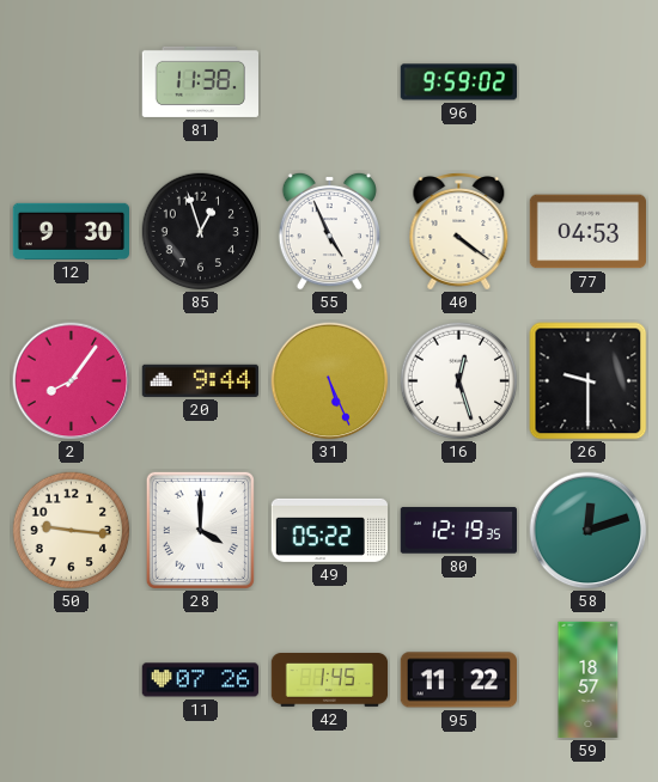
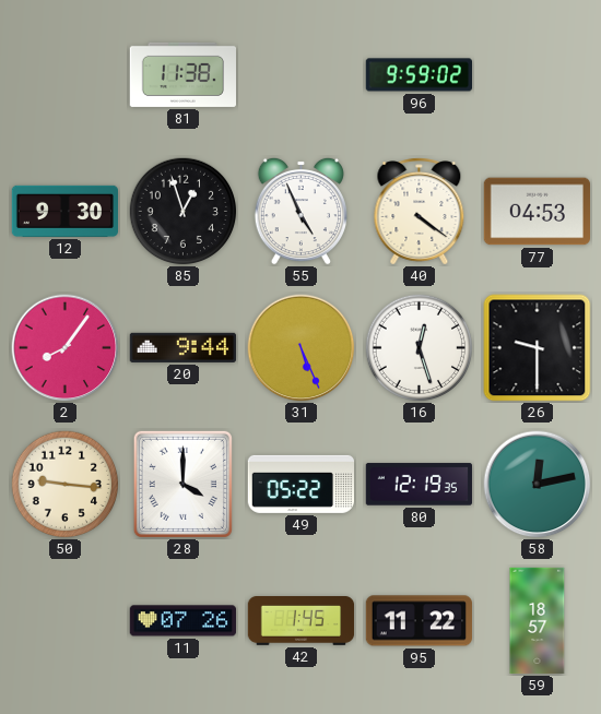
58: 12:12 -> 12:13 (538, 485)
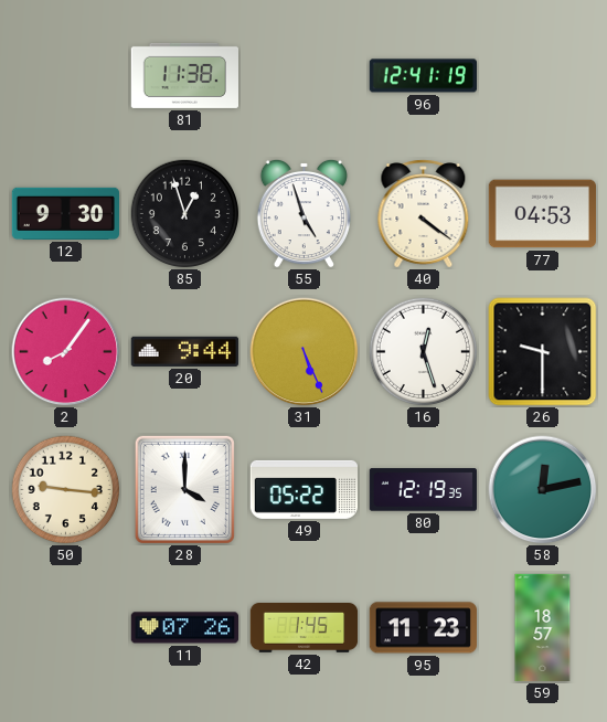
96: 9:59 -> 12:41 (423, 76)
55: 4:56 -> 4:57 (303, 213)
95: 11:22 -> 11:23 (423, 628)
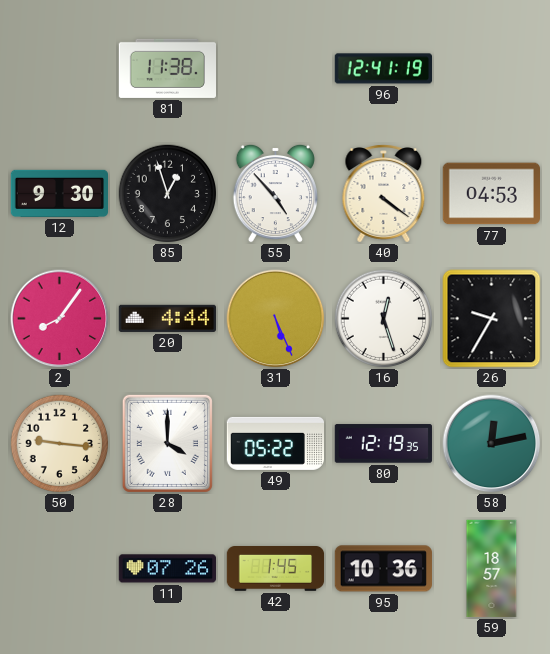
55: 4:57 -> 4:53 (275, 193)
20: 9:44 -> 4:44 (167, 318)
26: 9:30 -> 9:35 (492, 319)
95: 11:23 -> 10:36 (383, 569)
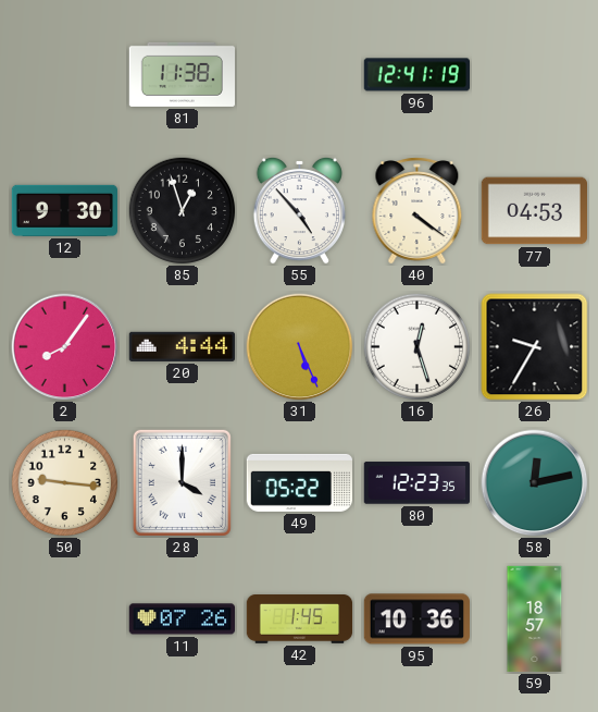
80: 12:19 -> 12:23 (416, 483)
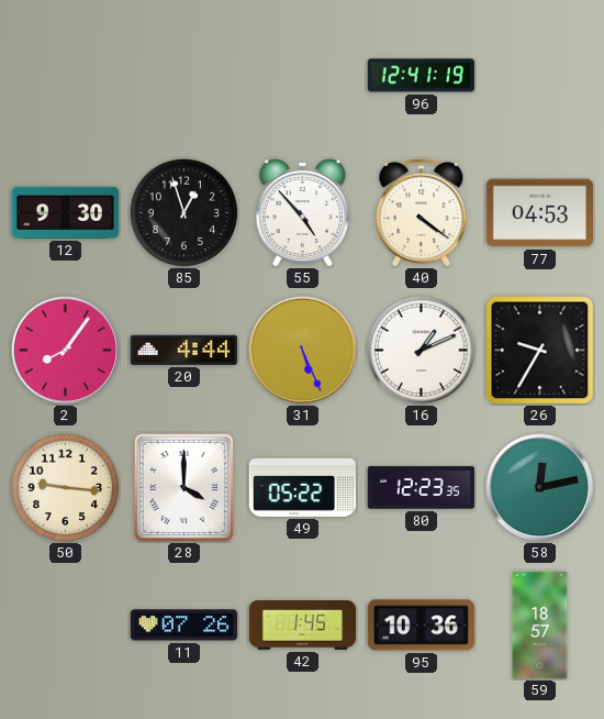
81: 11:38 -> none (182, 74)
16: 12:27 -> 1:11 (422, 351)
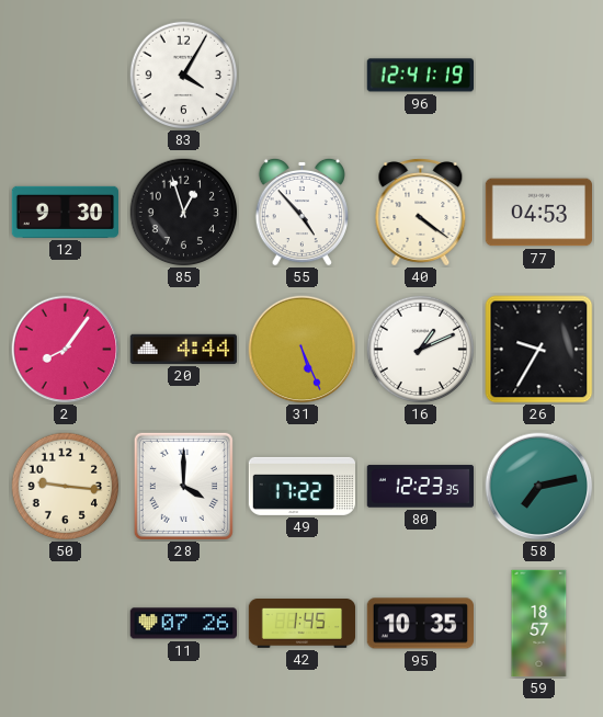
83: none -> 4:05 (184, 76)
49: 05:22 -> 17:22 (301, 486)
58: 12:13 -> 7:13 (539, 487)
95: 10:36 -> 10:35 (420, 624)
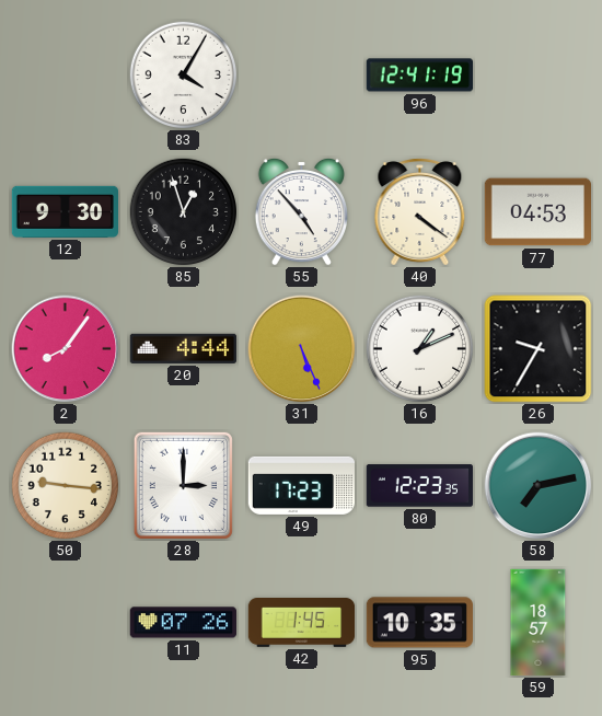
28: 4:00 -> 3:00 (183, 485)
49: 17:22 -> 17:23 (301, 485)
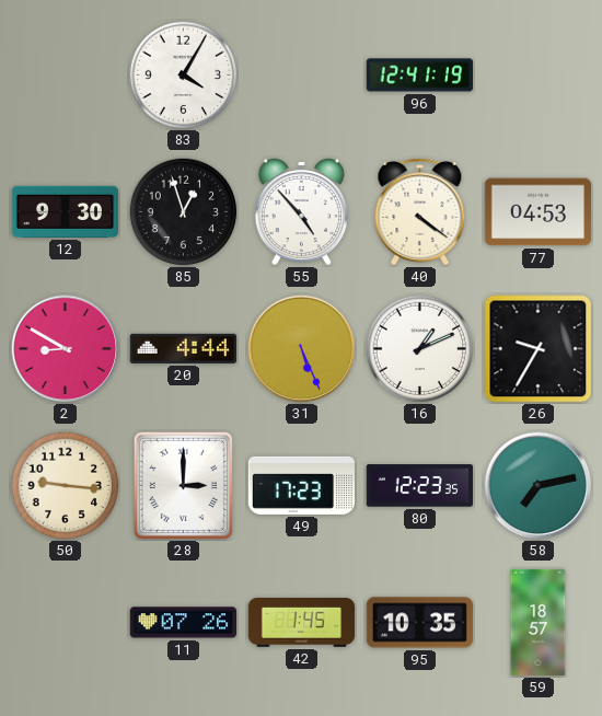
2: 8:06 -> 8:50 (66, 349)
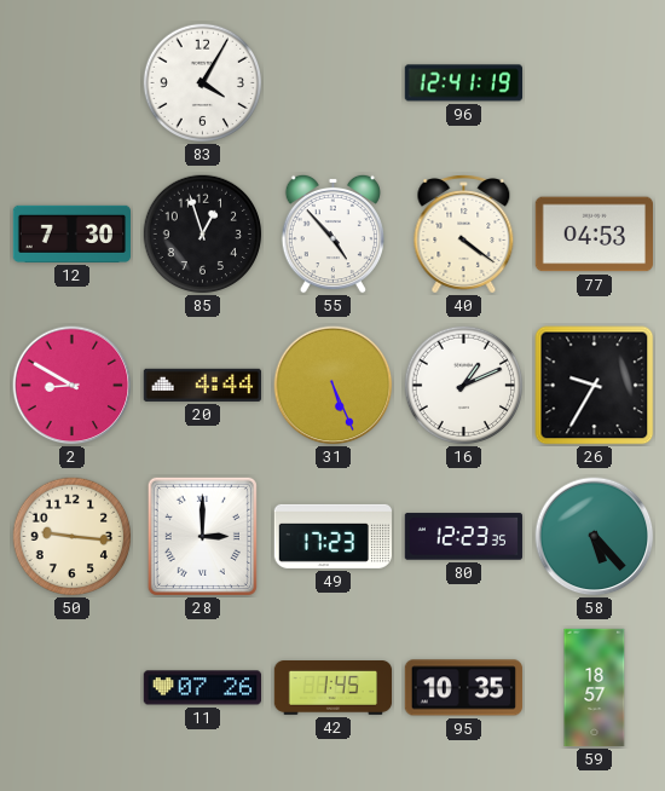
12: 9:30 -> 7:30 (71, 233)
58: 7:13 -> 5:23 (595, 537)
